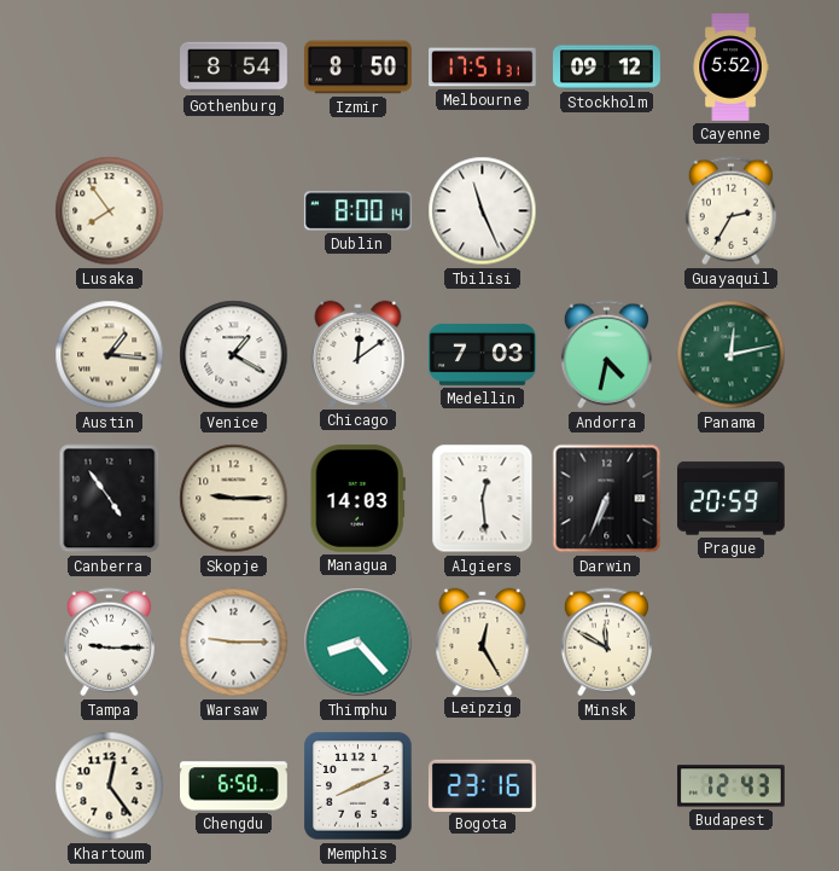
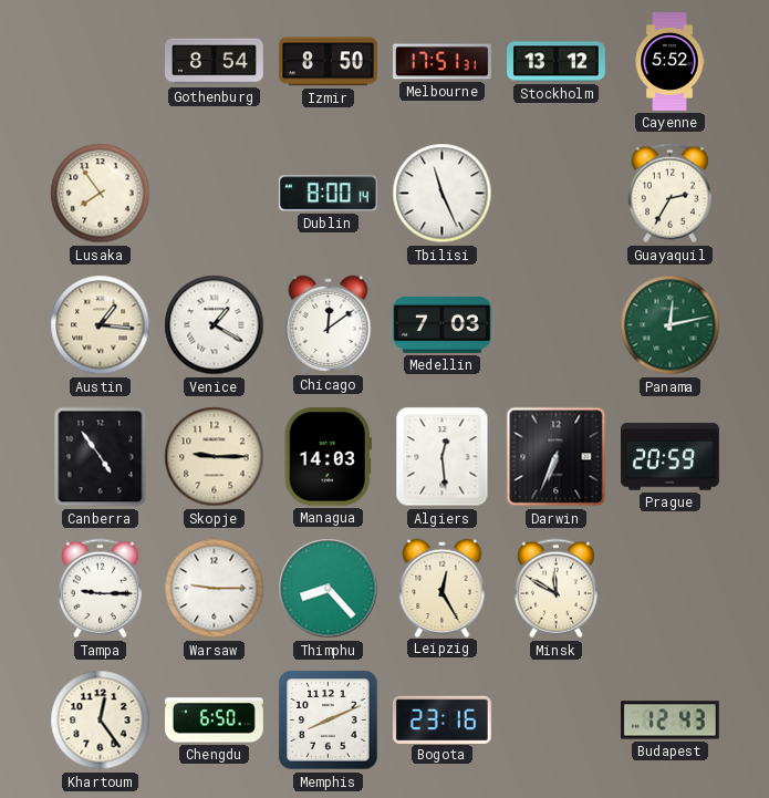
Stockholm: 09:12 -> 13:12 (557, 62)
Andorra: 4:32 -> none (606, 355)
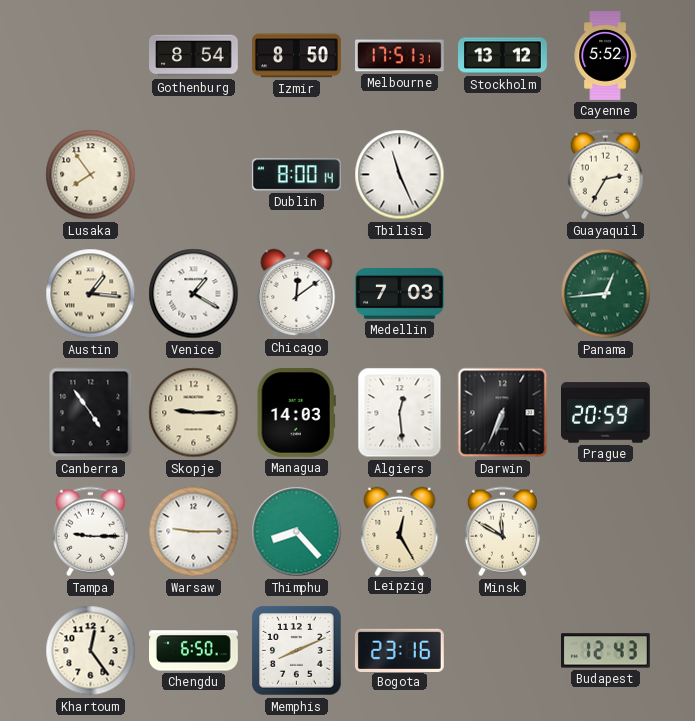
Panama: 12:13 -> 12:44 (606, 294)
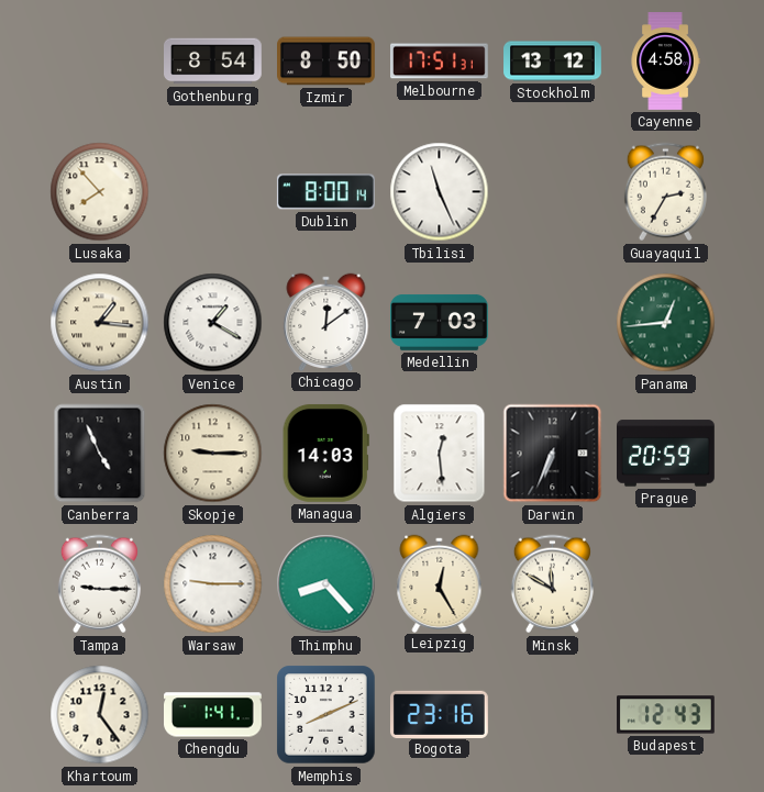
Cayenne: 5:52 -> 4:58 (665, 62)
Lusaka: 7:54 -> 7:53 (100, 192)
Canberra: 4:54 -> 4:56 (100, 454)
Chengdu: 6:50 -> 1:41 (213, 715)
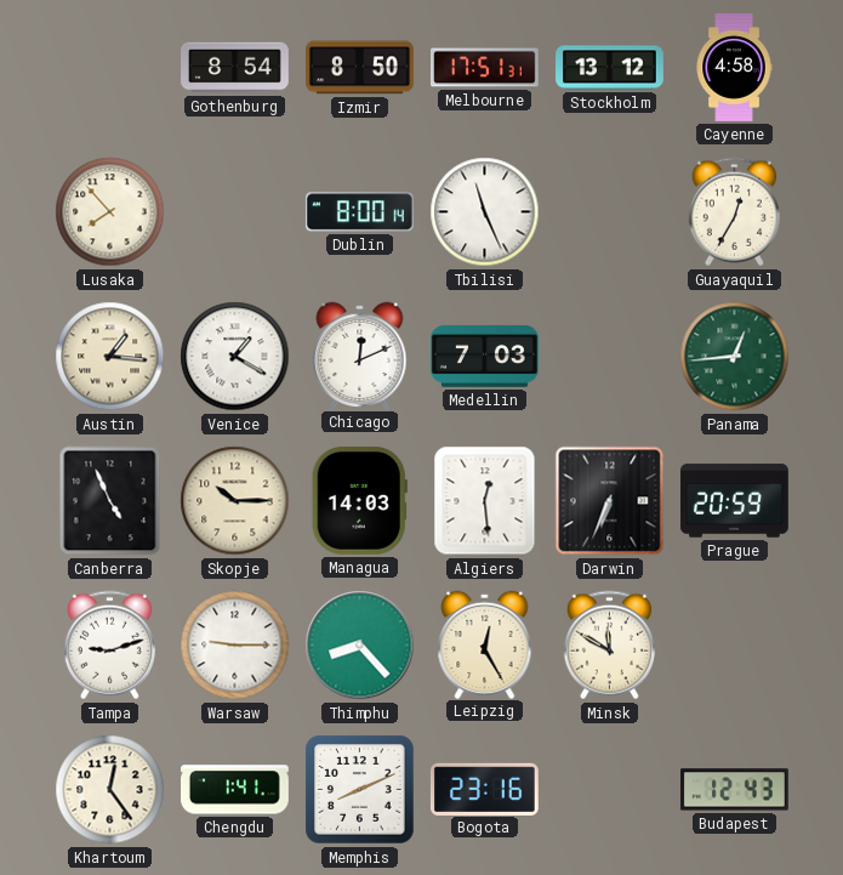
Guayaquil: 2:35 -> 12:35 (734, 212)
Chicago: 12:09 -> 12:11 (360, 356)
Skopje: 9:15 -> 10:15 (235, 501)
Tampa: 9:15 -> 9:12 (109, 646)
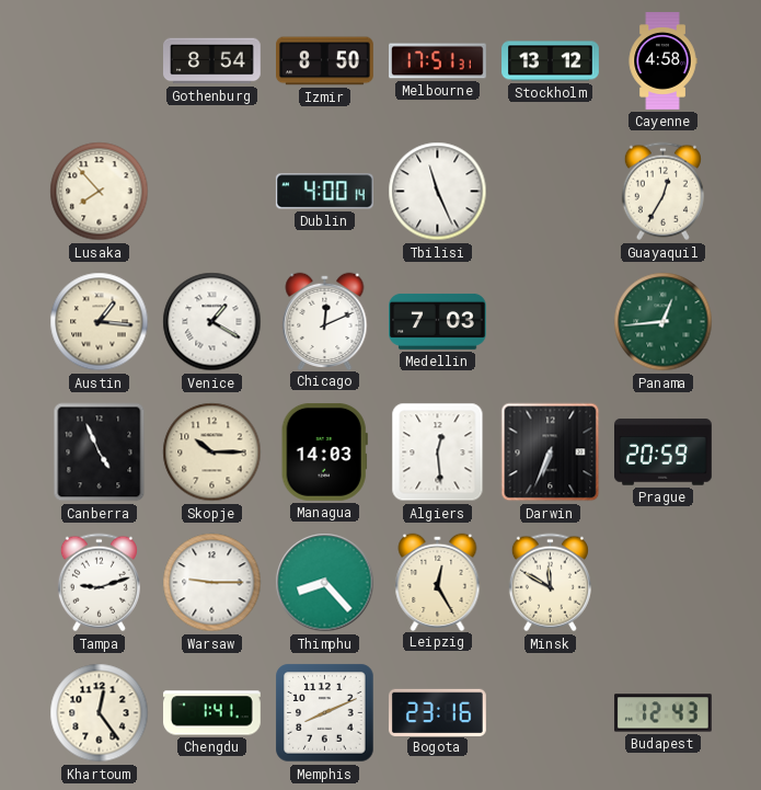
Dublin: 8:00 -> 4:00 (324, 192)
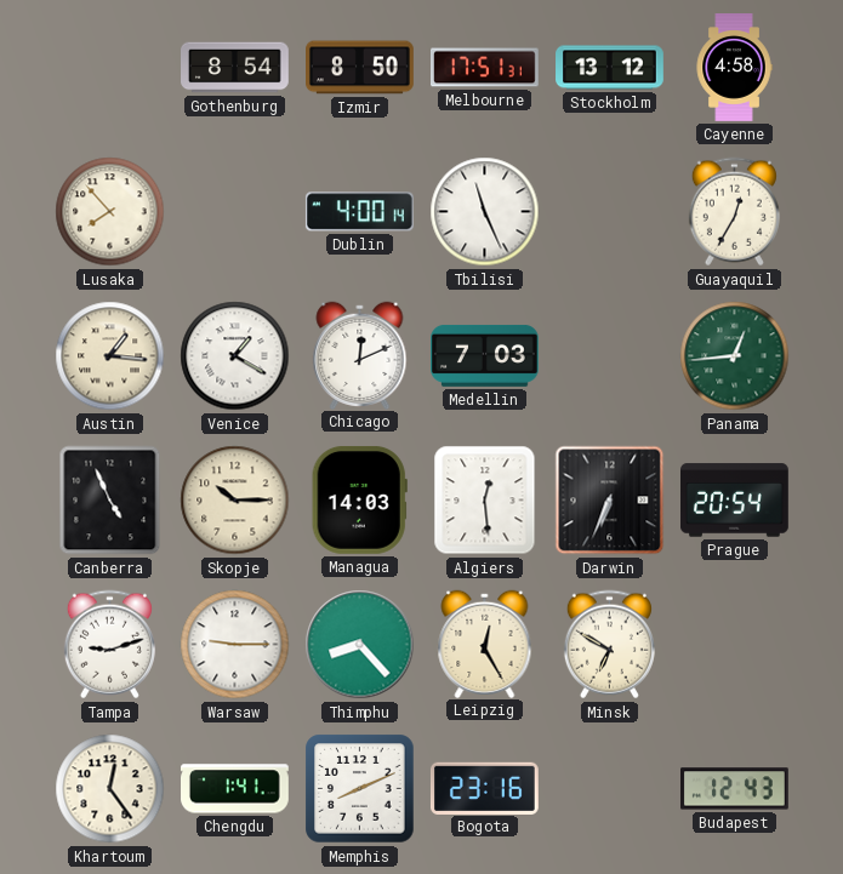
Prague: 20:59 -> 20:54 (735, 501)
Minsk: 11:50 -> 6:50 (609, 645)
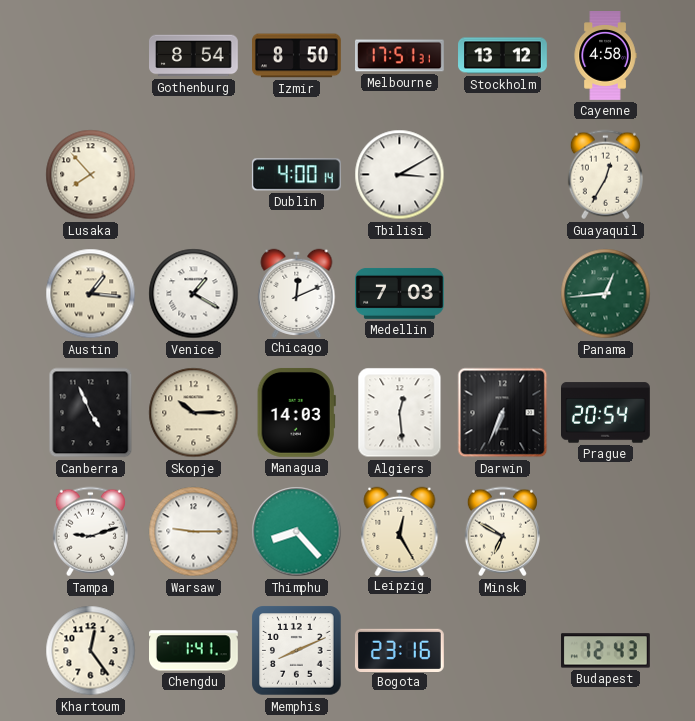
Tbilisi: 11:26 -> 3:10 (400, 175)
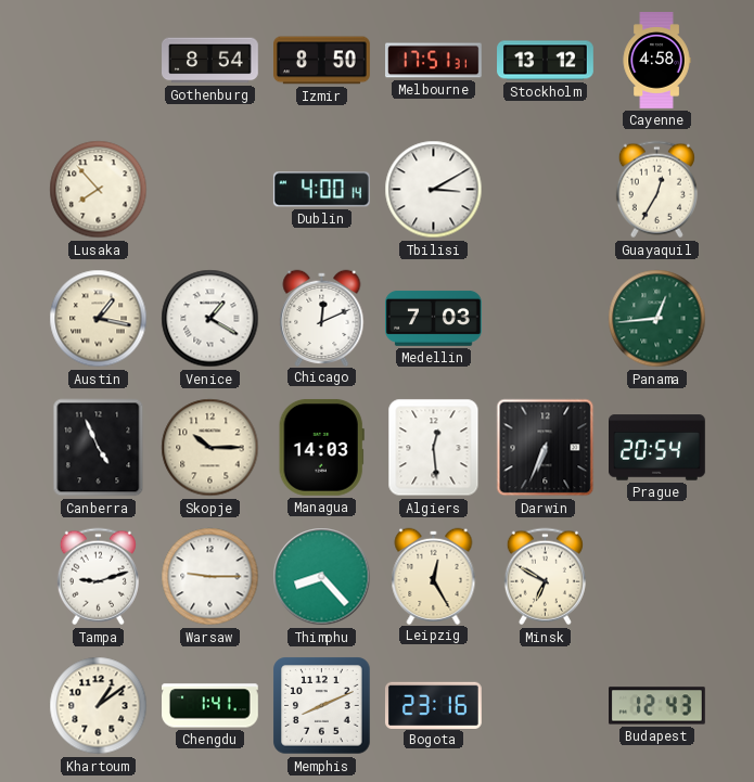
Austin: 1:16 -> 1:17 (99, 319)
Khartoum: 12:24 -> 1:09 (99, 706)
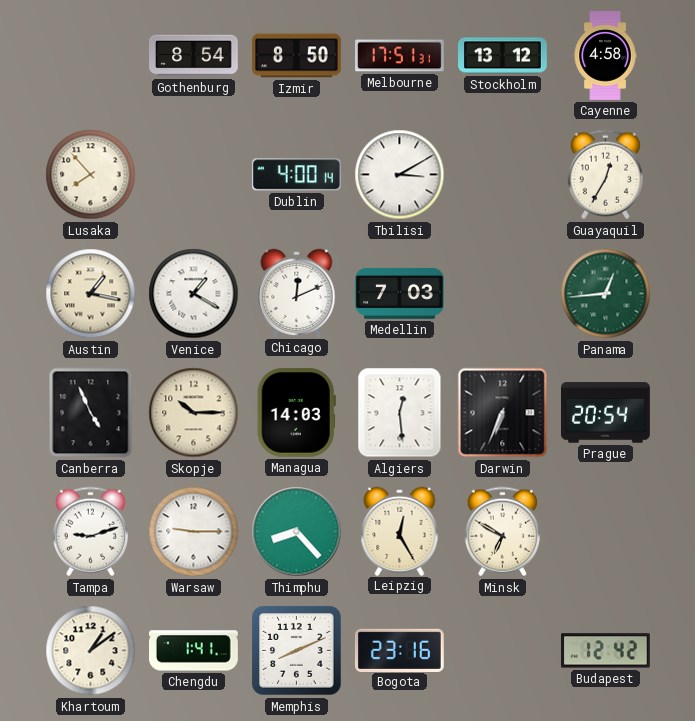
Budapest: 12:43 -> 12:42 (606, 651)
